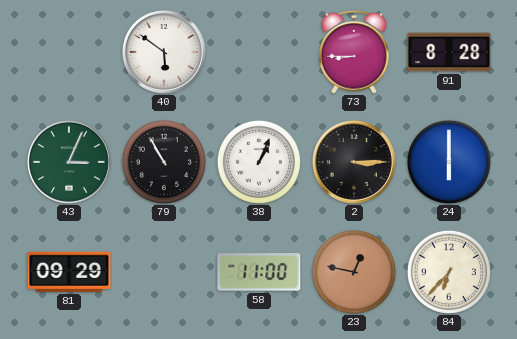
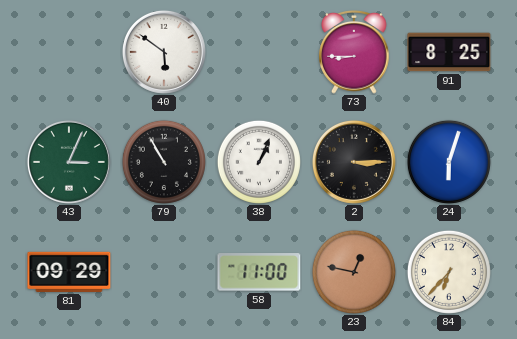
91: 8:28 -> 8:25 (449, 52)
24: 6:00 -> 6:03 (449, 162)
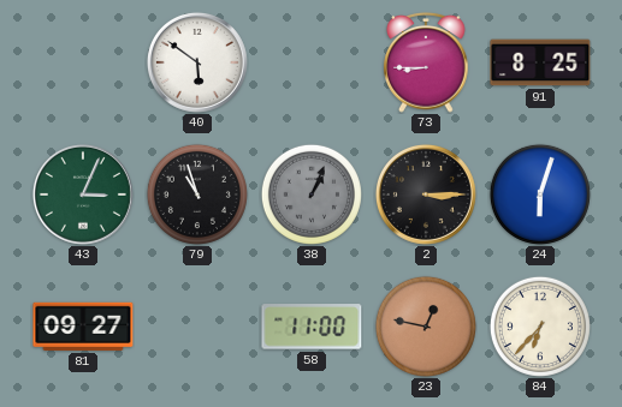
79: 10:55 -> 10:57 (197, 194)
38 dial: white -> grey (312, 194)
81: 09:29 -> 09:27 (83, 327)
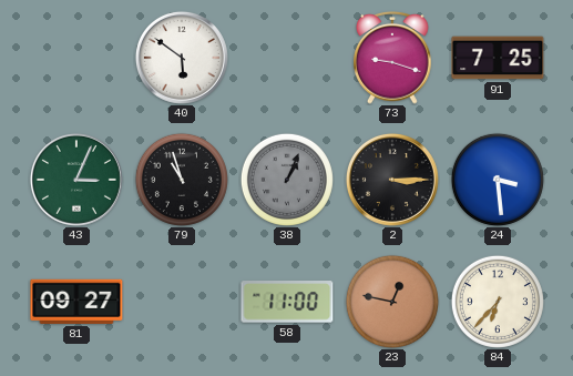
73: 8:45 -> 9:18 (392, 59)
91: 8:25 -> 7:25 (498, 58)
24: 6:03 -> 3:29 (498, 180)
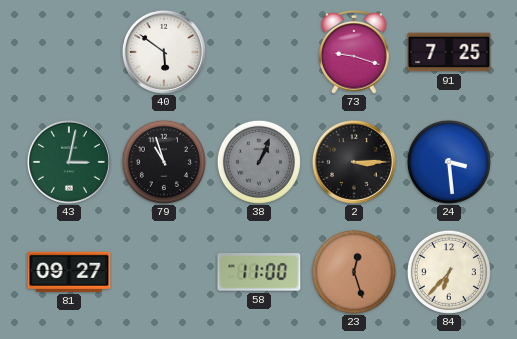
43: 3:04 -> 3:02 (69, 162)
23: 12:47 -> 12:27 (354, 272)
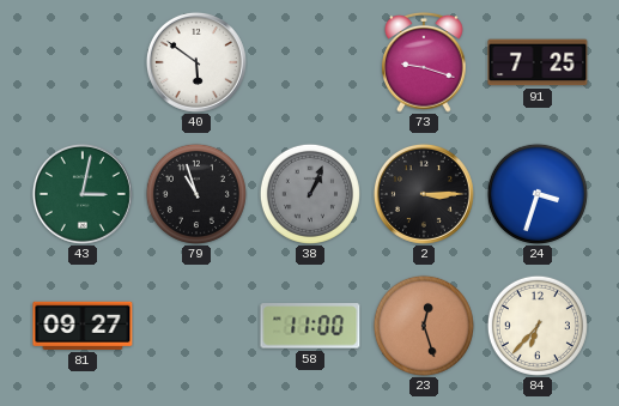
24: 3:29 -> 3:33 (538, 194)
